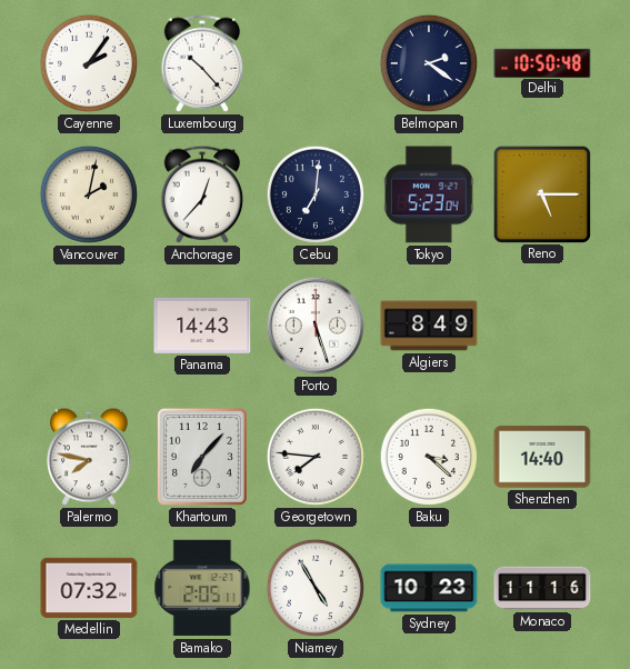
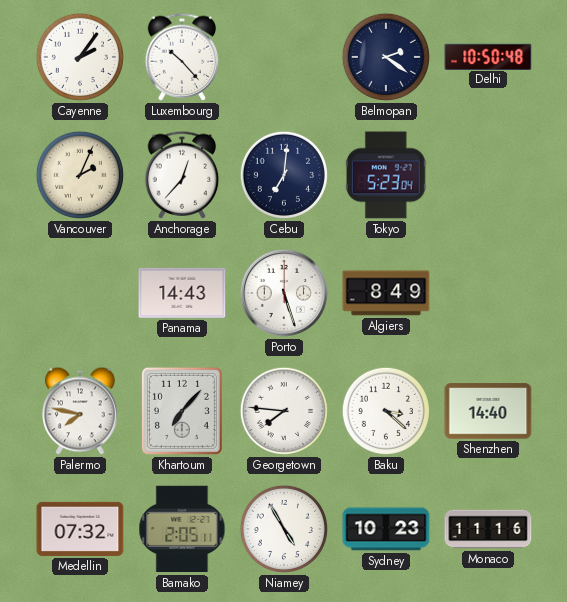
Vancouver: 2:02 -> 2:04 (80, 175)
Reno: 5:15 -> none (541, 193)
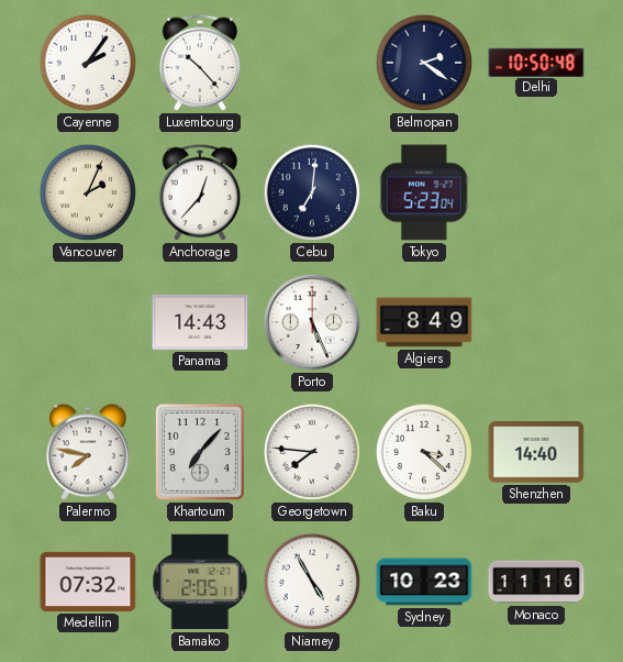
Porto: 5:27 -> 5:26 (312, 322)
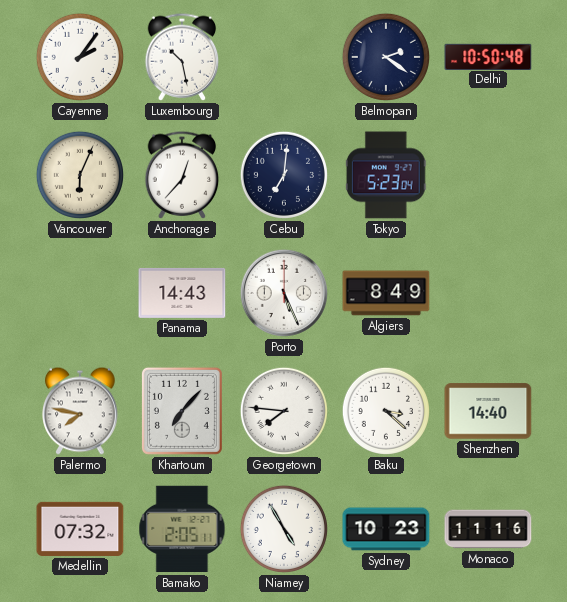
Luxembourg: 10:23 -> 10:28 (182, 57)
Vancouver: 2:04 -> 6:04 (80, 175)
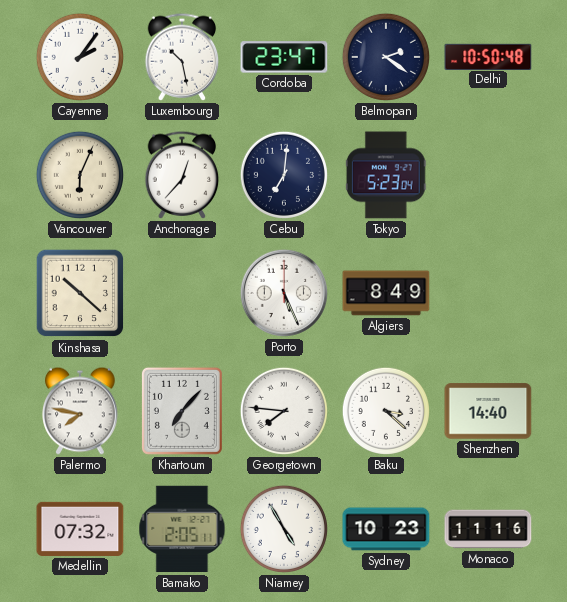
Cordoba: none -> 23:47 (284, 57)
Kinshasa: none -> 10:22 (80, 293)
Panama: 14:43 -> none (182, 293)
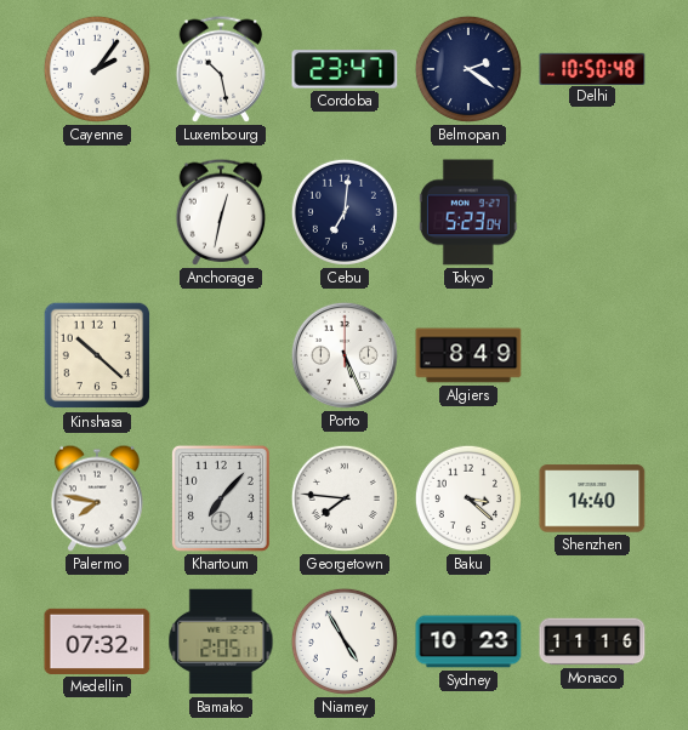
Vancouver: 6:04 -> none (80, 175)
Anchorage: 12:37 -> 12:32 (221, 212)
